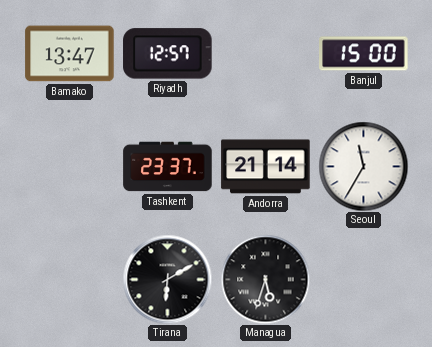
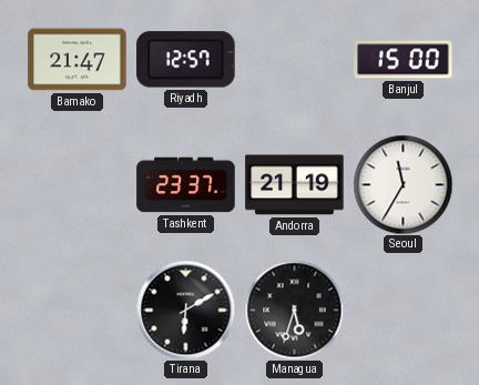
Bamako: 13:47 -> 21:47 (78, 60)
Andorra: 21:14 -> 21:19 (295, 185)
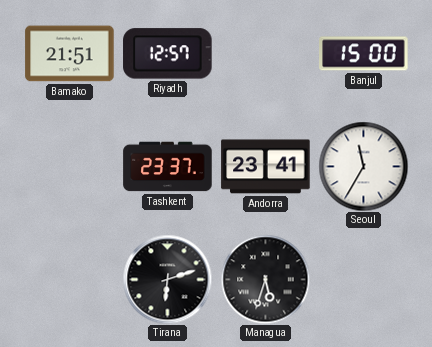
Bamako: 21:47 -> 21:51 (70, 54)
Andorra: 21:19 -> 23:41 (266, 167)
Tirana: 6:10 -> 6:12 (167, 279)
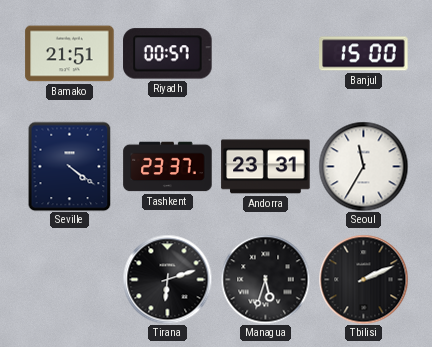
Riyadh: 12:57 -> 00:57 (168, 54)
Seville: none -> 4:21 (70, 166)
Andorra: 23:41 -> 23:31 (266, 167)
Tbilisi: none -> 2:11 (363, 279)
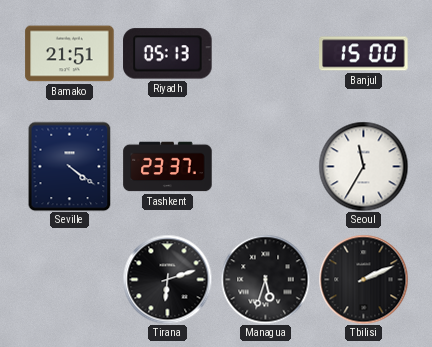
Riyadh: 00:57 -> 05:13 (168, 54)
Andorra: 23:31 -> none (266, 167)
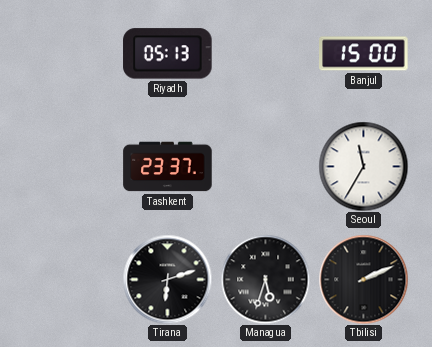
Bamako: 21:51 -> none (70, 54)
Seville: 4:21 -> none (70, 166)
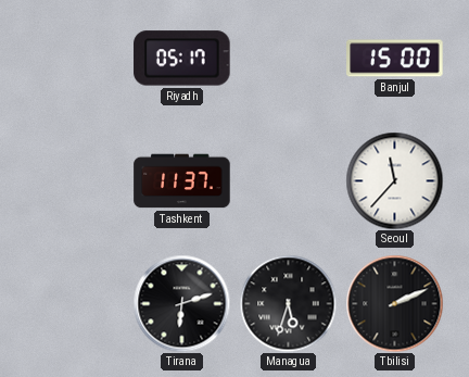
Riyadh: 05:13 -> 05:17 (182, 59)
Tashkent: 23:37 -> 11:37 (182, 181)
Seoul: 11:35 -> 11:37 (394, 180)
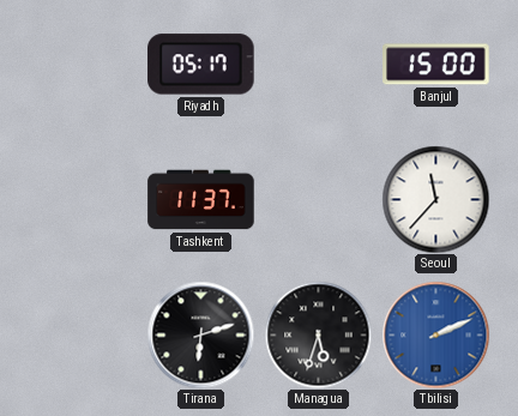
Tbilisi dial: black -> blue (435, 334)
